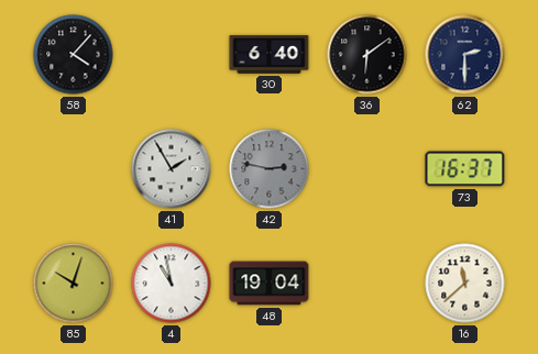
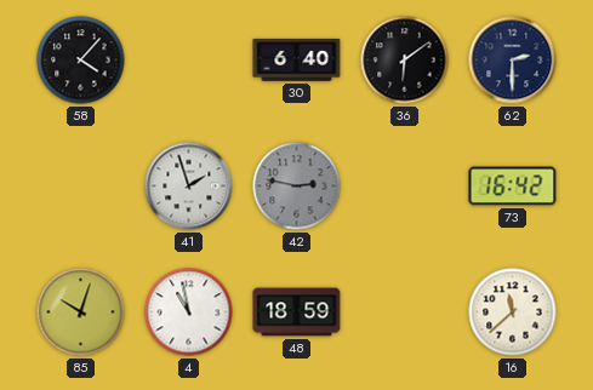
41: 1:55 -> 1:57 (189, 187)
73: 16:37 -> 16:42 (513, 187)
48: 19:04 -> 18:59 (297, 312)
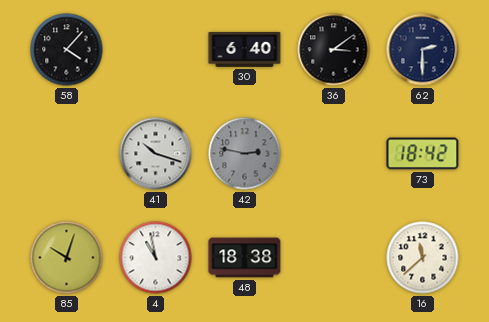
36: 6:09 -> 3:09 (334, 50)
41: 1:57 -> 10:18 (156, 154)
73: 16:42 -> 18:42 (423, 154)
48: 18:59 -> 18:38 (245, 258)
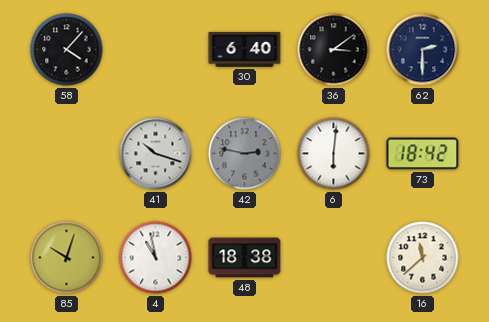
6: none -> 6:01 (334, 154)
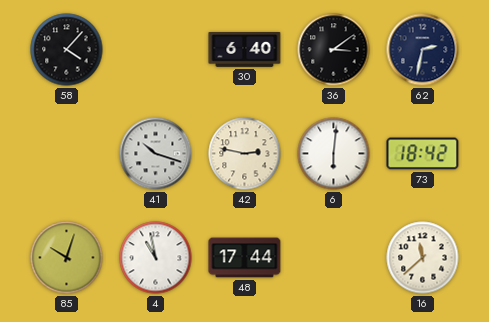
62: 2:30 -> 2:32 (423, 50)
42 dial: grey -> cream (245, 154)
48: 18:38 -> 17:44 (245, 258)
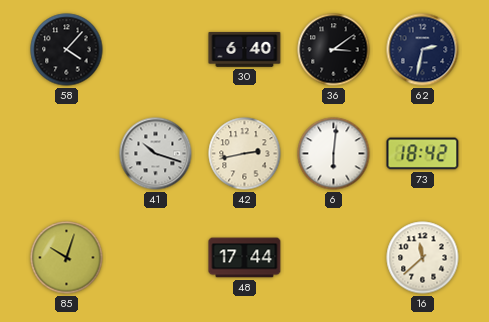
42: 2:47 -> 2:43 (245, 154)
4: 10:58 -> none (156, 258)
